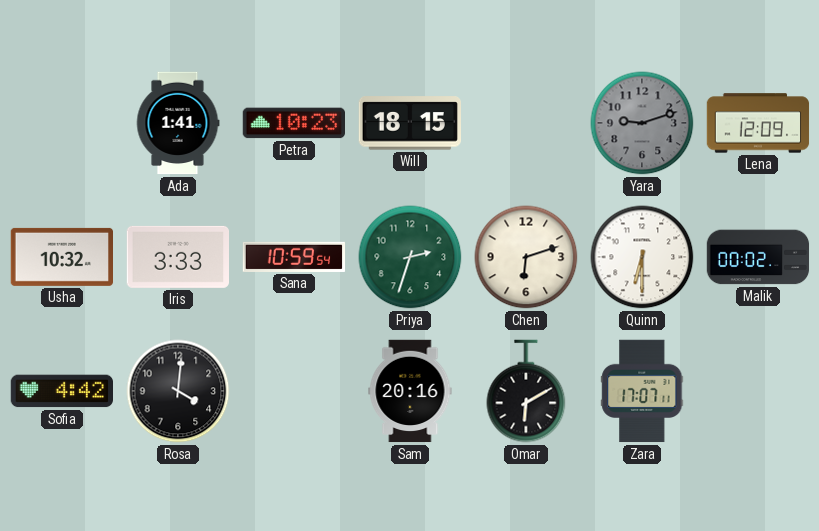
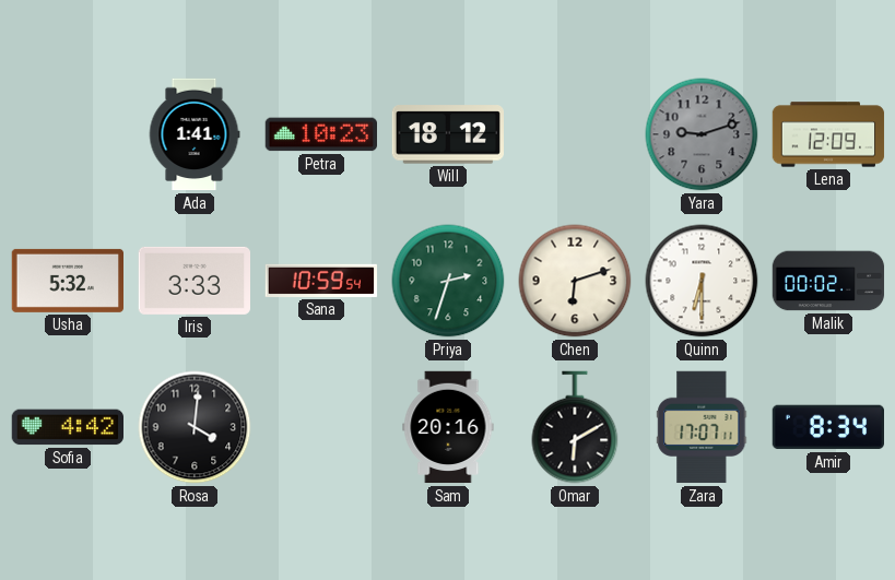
Will: 18:15 -> 18:12 (447, 134)
Usha: 10:32 -> 5:32 (68, 281)
Amir: none -> 8:34 (827, 427)
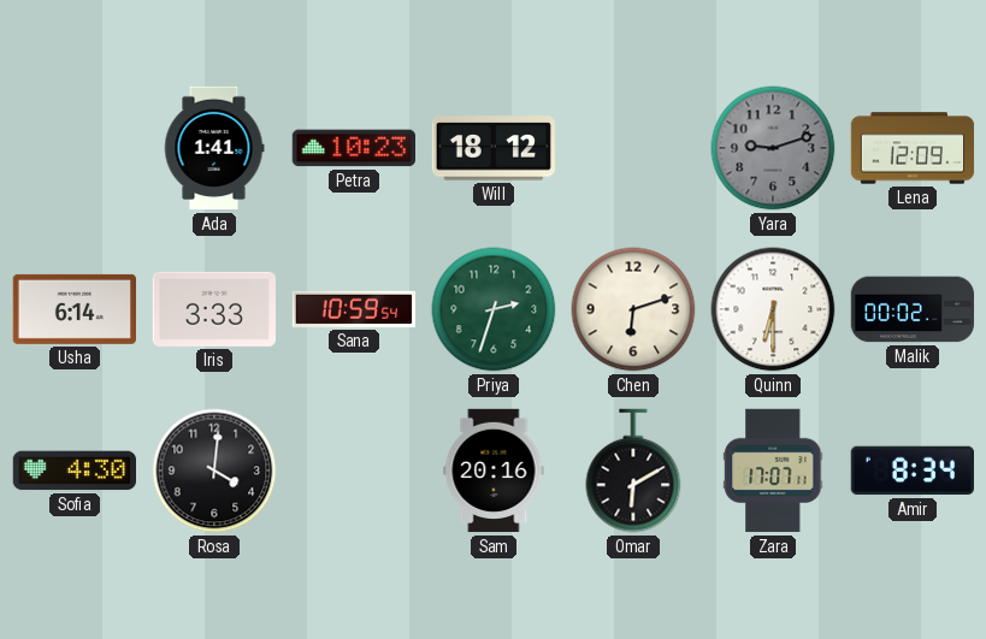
Usha: 5:32 -> 6:14 (75, 309)
Sofia: 4:42 -> 4:30 (73, 471)
